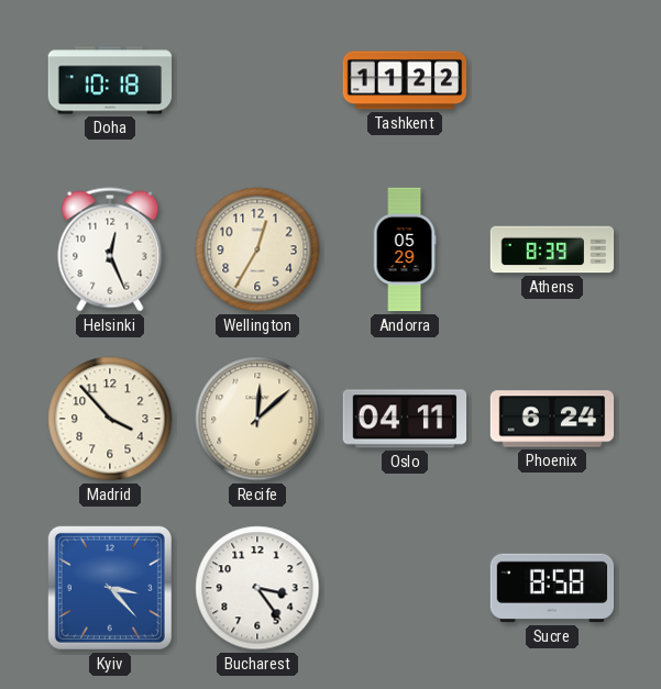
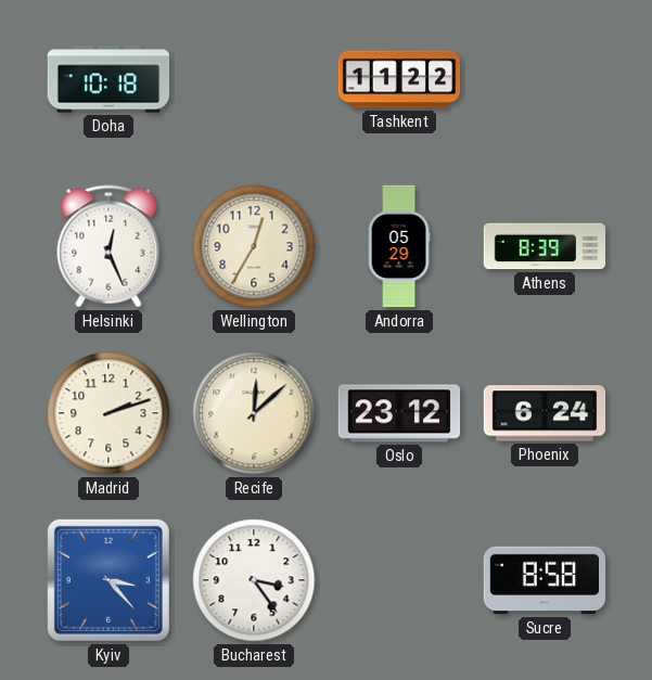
Madrid: 3:53 -> 2:12 (108, 413)
Oslo: 04:11 -> 23:12 (399, 413)
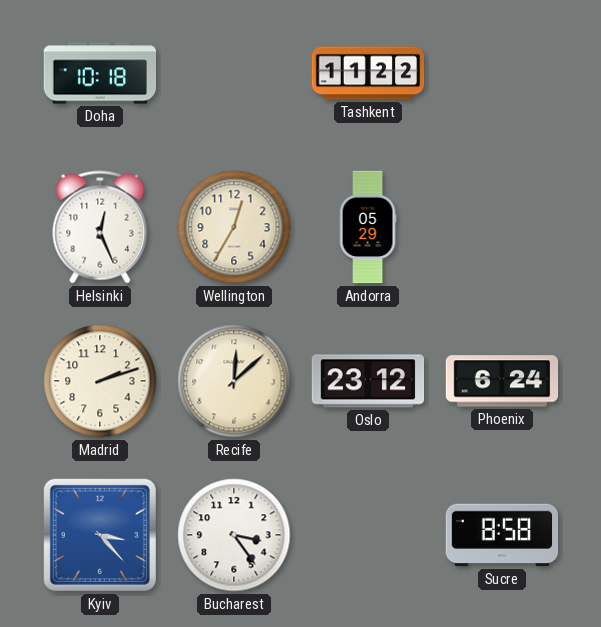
Athens: 8:39 -> none (545, 246)
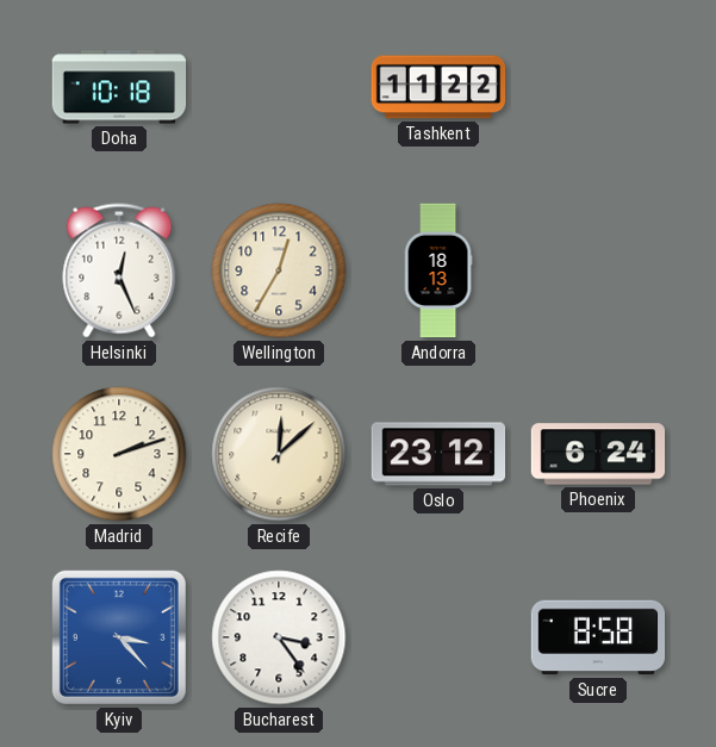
Andorra: 05:29 -> 18:13 (438, 270)
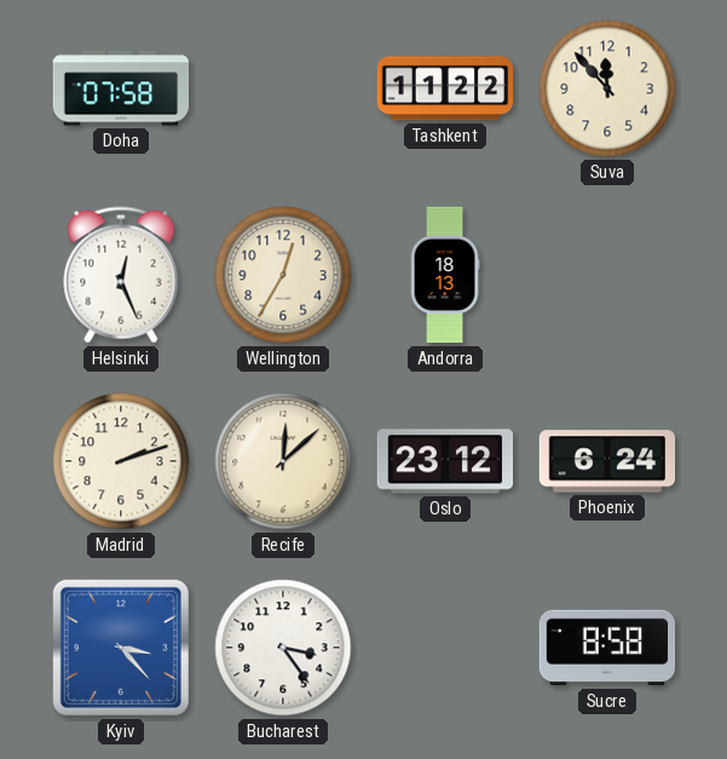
Doha: 10:18 -> 07:58 (121, 88)
Suva: none -> 11:53 (607, 88)
